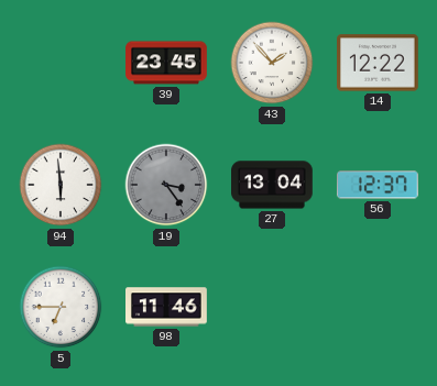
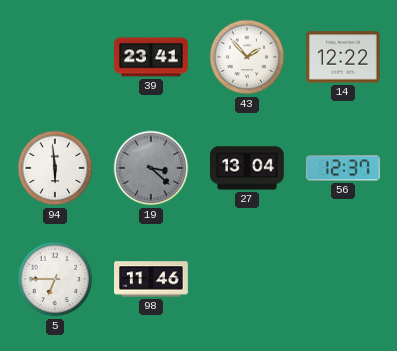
39: 23:45 -> 23:41 (151, 57)
19: 3:24 -> 3:22 (151, 168)
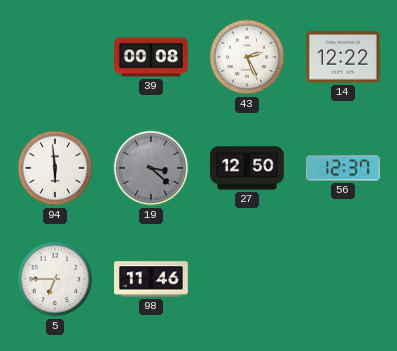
39: 23:41 -> 00:08 (151, 57)
43: 1:53 -> 2:26 (247, 57)
27: 13:04 -> 12:50 (248, 168)
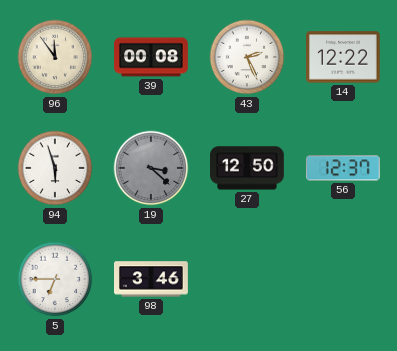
96: none -> 11:54 (55, 57)
94: 5:59 -> 5:57 (55, 168)
98: 11:46 -> 3:46 (152, 279)
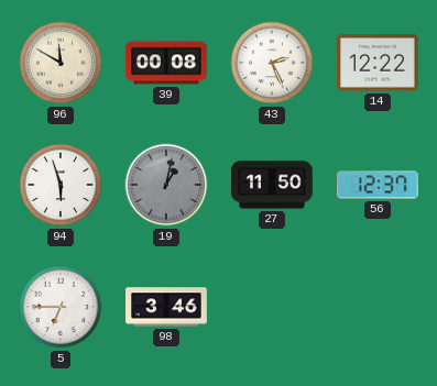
96: 11:54 -> 11:50 (61, 63)
19: 3:22 -> 1:02 (166, 185)
27: 12:50 -> 11:50 (273, 185)
